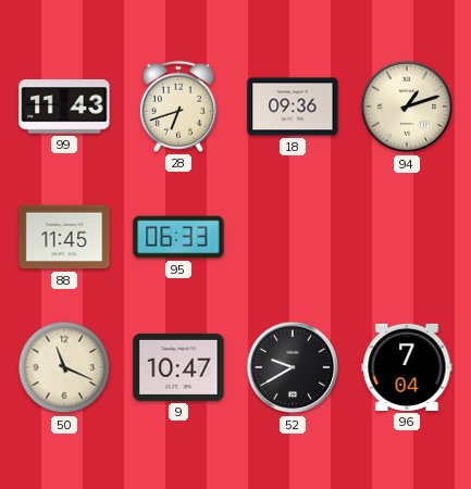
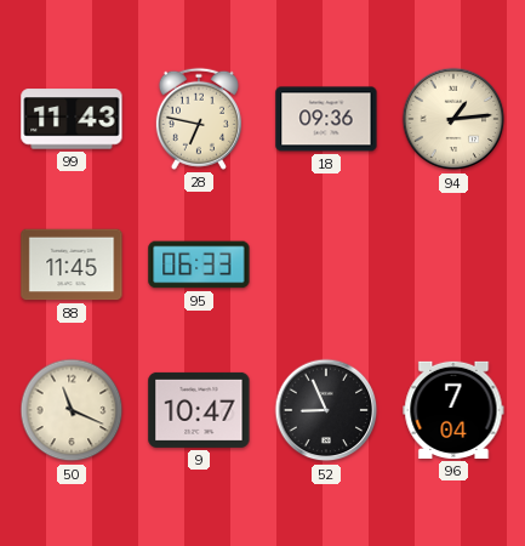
28: 6:42 -> 6:47 (199, 119)
94: 1:12 -> 1:14 (453, 119)
52: 9:40 -> 8:56 (326, 410)
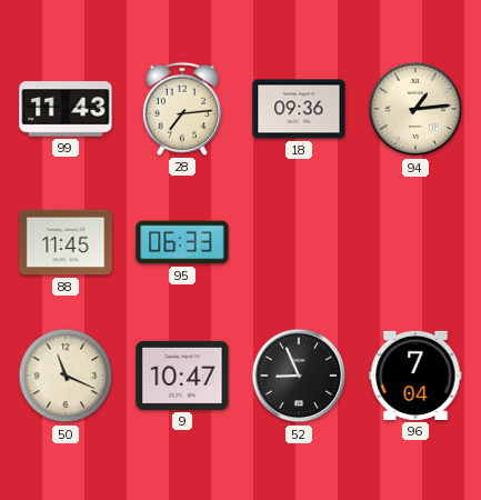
28: 6:47 -> 7:14 (182, 109)
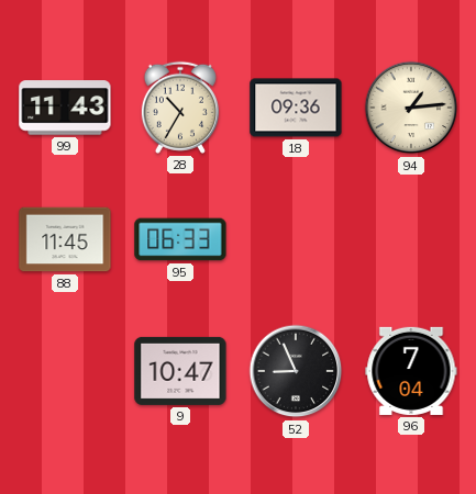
28: 7:14 -> 10:35 (180, 108)
50: 11:19 -> none (66, 376)
